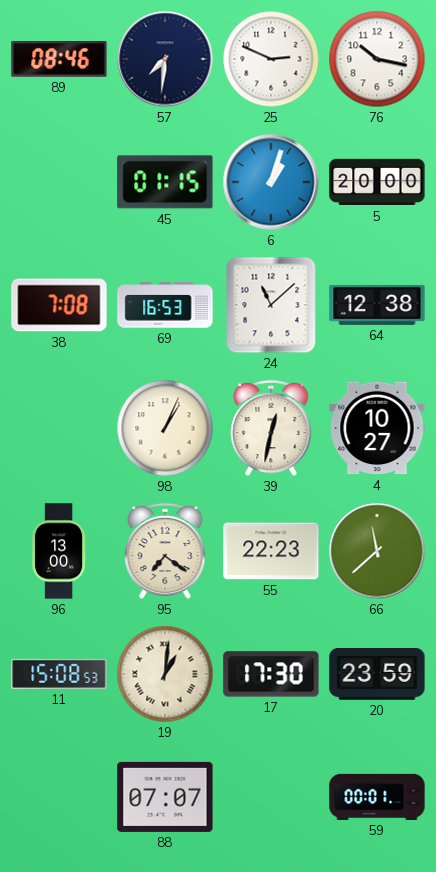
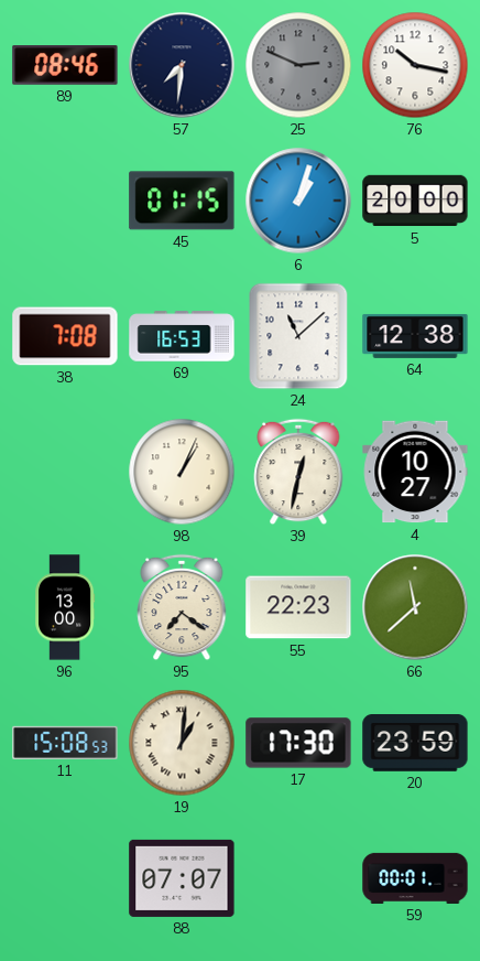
25 dial: white -> grey (298, 65)
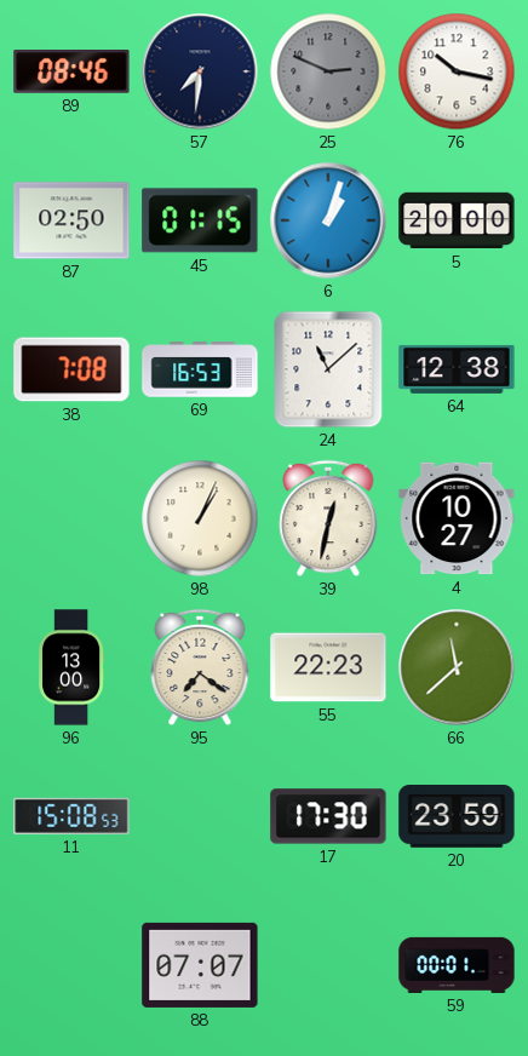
87: none -> 02:50 (71, 220)
19: 1:01 -> none (182, 743)
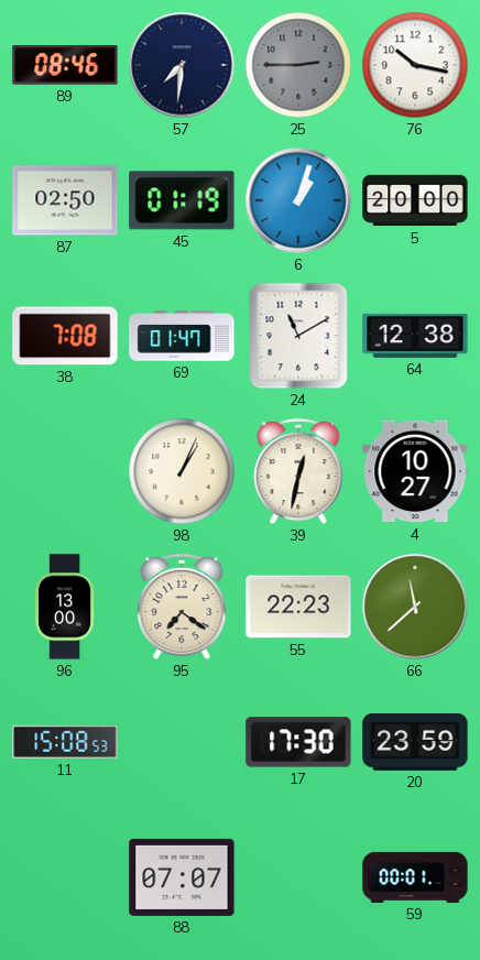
25: 2:49 -> 2:45 (298, 65)
45: 01:15 -> 01:19 (182, 200)
69: 16:53 -> 01:47 (182, 336)
24: 11:08 -> 11:10 (298, 336)
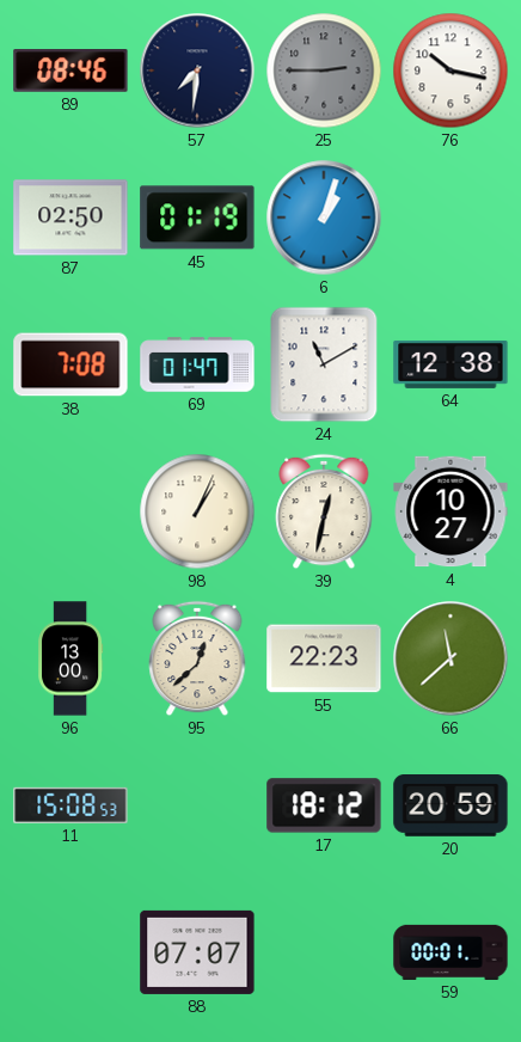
5: 20:00 -> none (415, 200)
95: 7:21 -> 12:38 (197, 658)
17: 17:30 -> 18:12 (324, 805)
20: 23:59 -> 20:59 (450, 805)
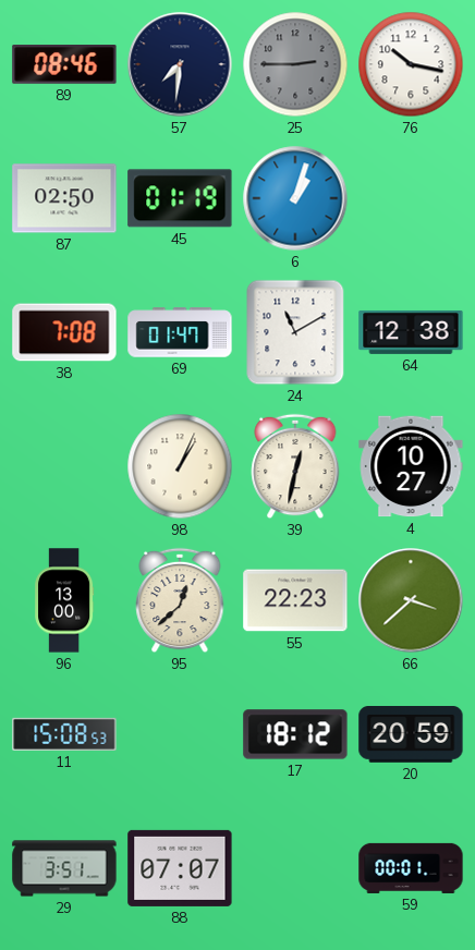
66: 11:38 -> 3:38 (411, 600)
29: none -> 3:51 (64, 868)
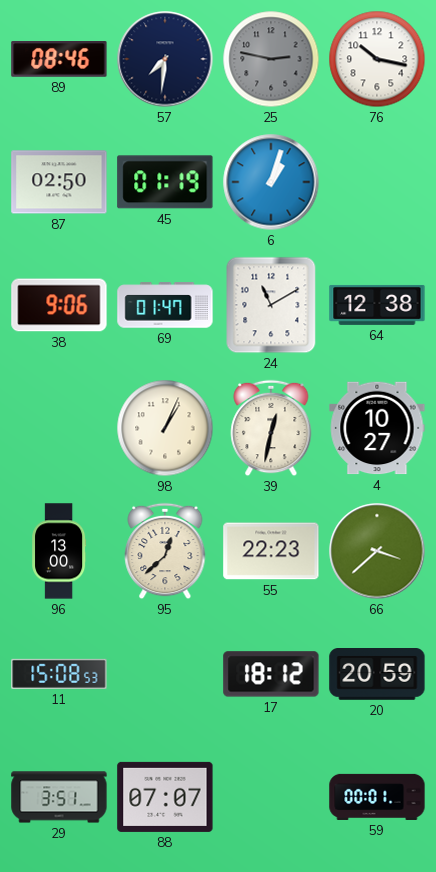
25: 2:45 -> 2:47 (271, 59)
38: 7:08 -> 9:06 (59, 305)
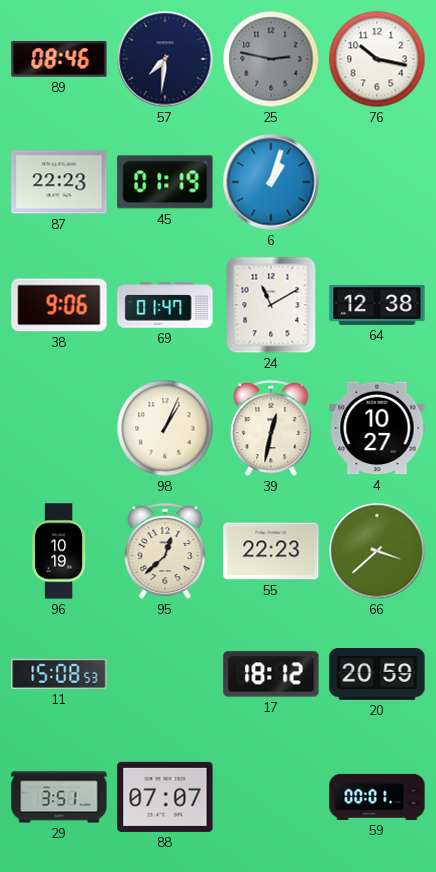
87: 02:50 -> 22:23 (59, 182)
96: 13:00 -> 10:19 (59, 551)
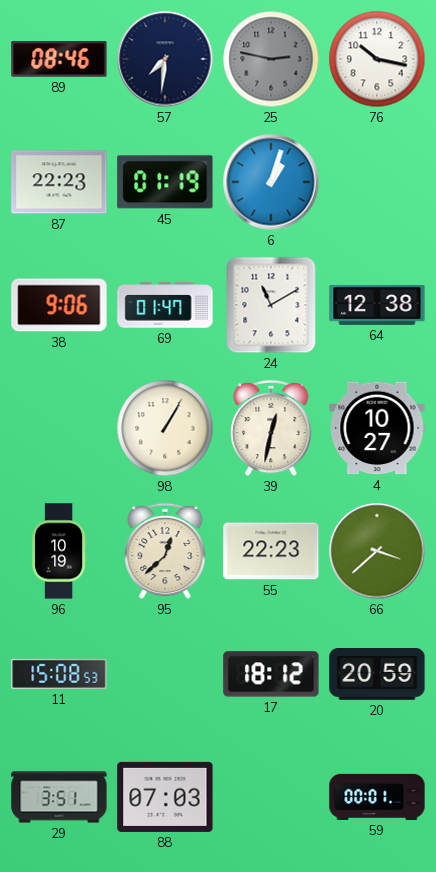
98: 1:04 -> 1:05 (165, 428)
88: 07:07 -> 07:03 (165, 797)
